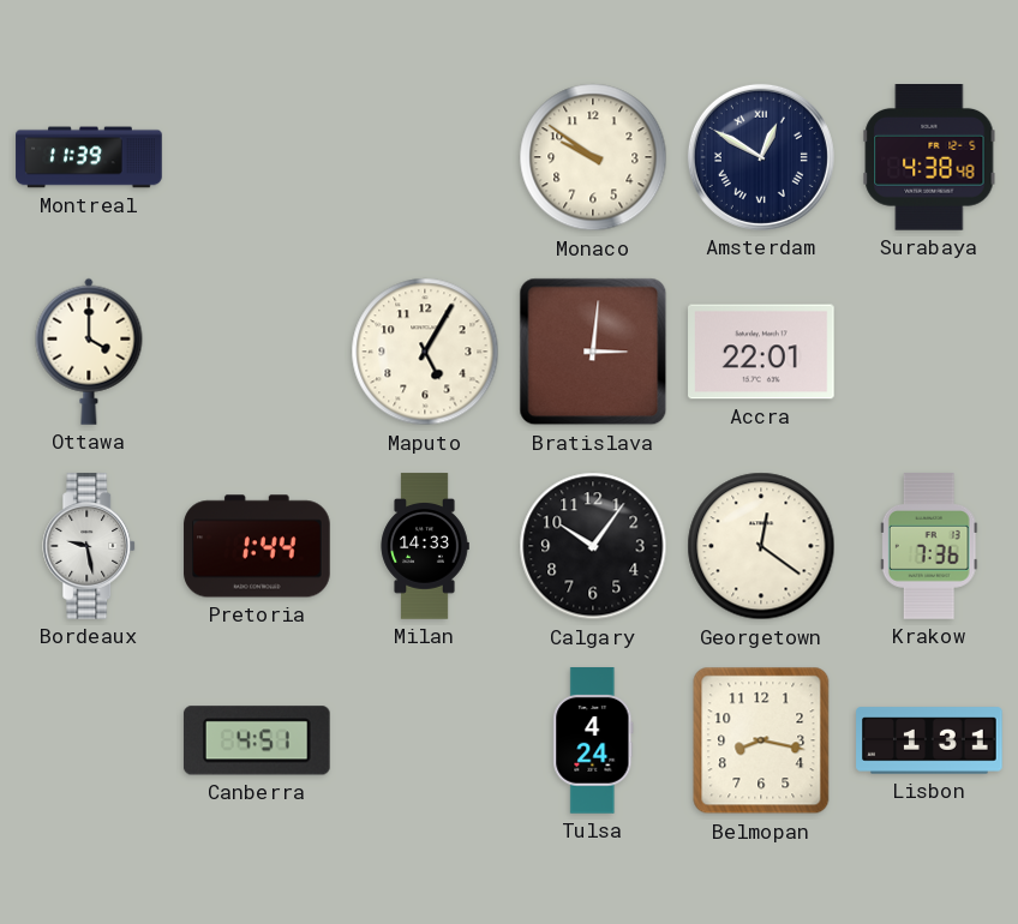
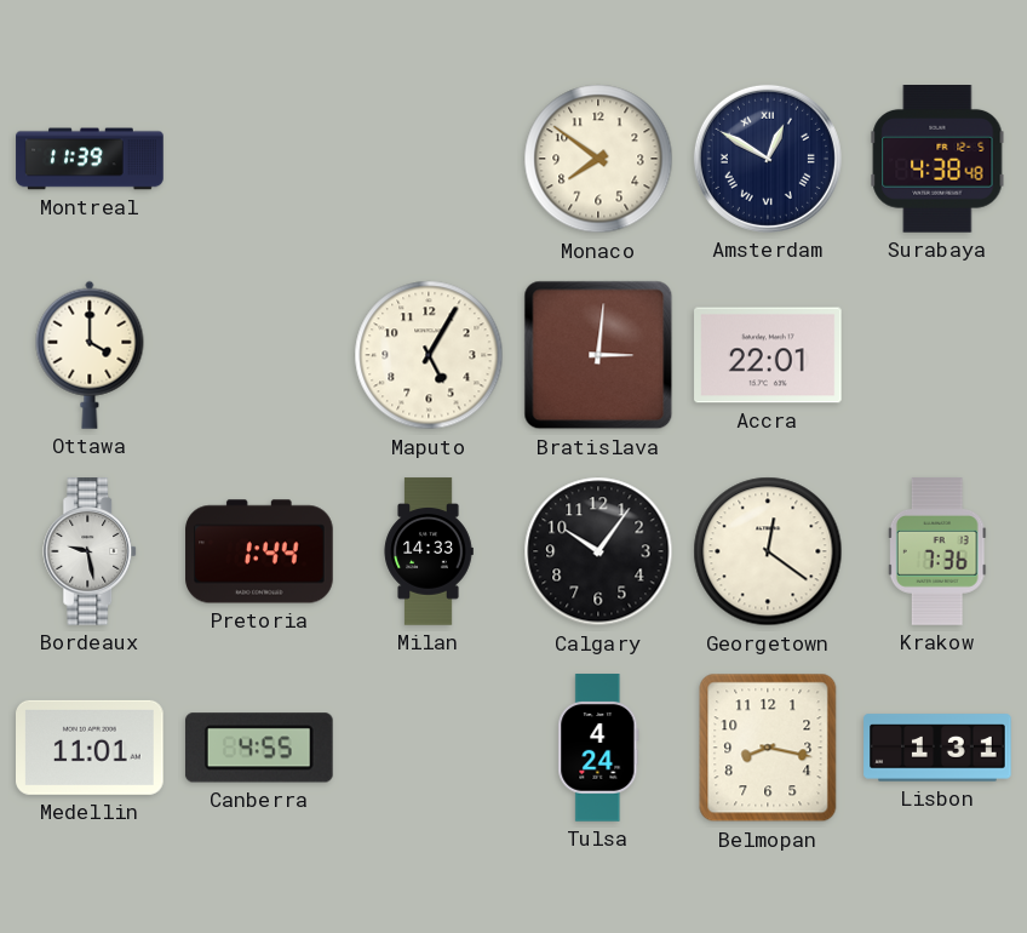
Monaco: 9:51 -> 7:51 (598, 159)
Medellin: none -> 11:01 (91, 748)
Canberra: 4:51 -> 4:55 (259, 748)
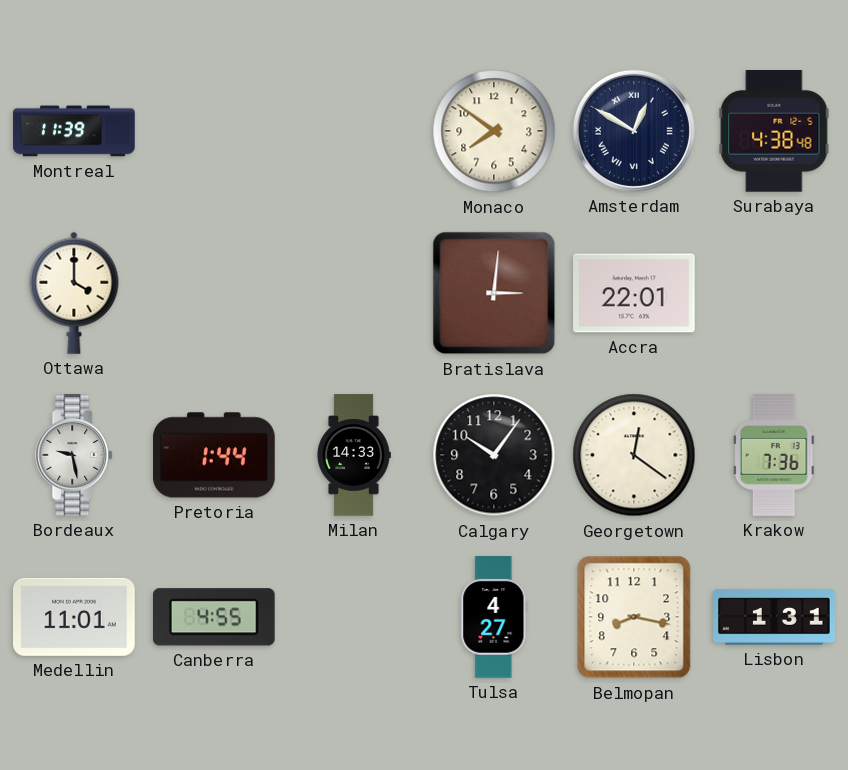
Maputo: 5:05 -> none (429, 355)
Tulsa: 4:24 -> 4:27 (494, 617)
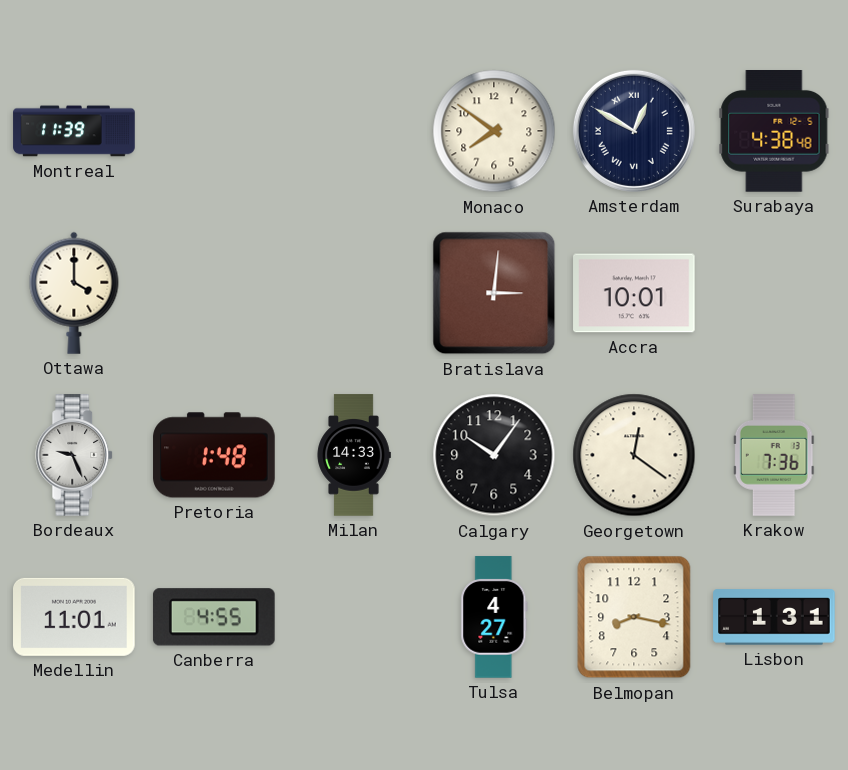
Accra: 22:01 -> 10:01 (634, 293)
Bordeaux: 9:28 -> 9:26 (75, 455)
Pretoria: 1:44 -> 1:48 (214, 455)
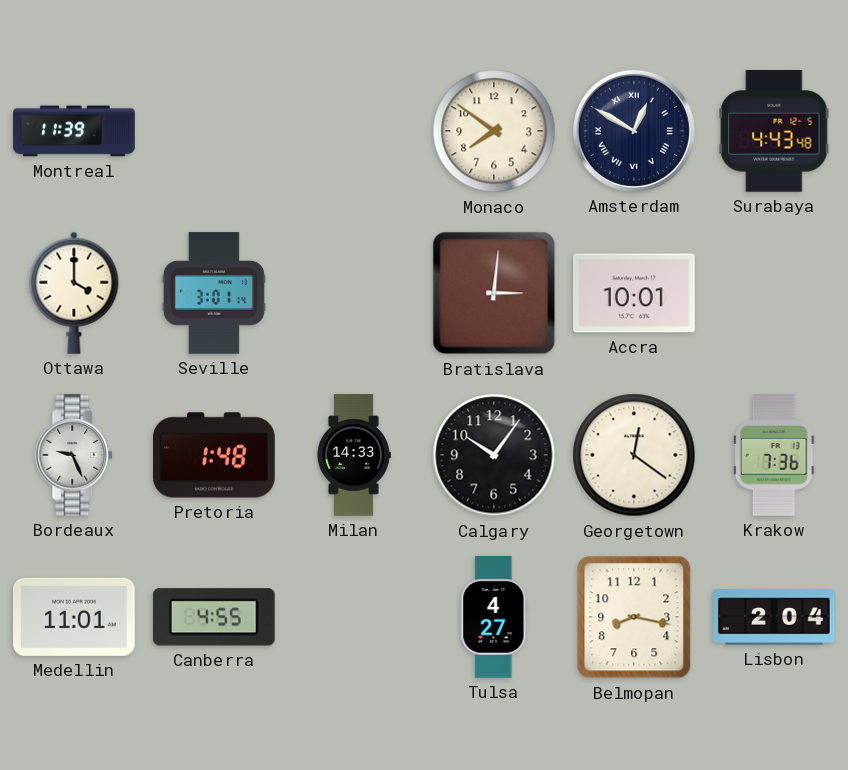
Surabaya: 4:38 -> 4:43 (774, 132)
Seville: none -> 3:01 (214, 293)
Lisbon: 1:31 -> 2:04 (774, 617)
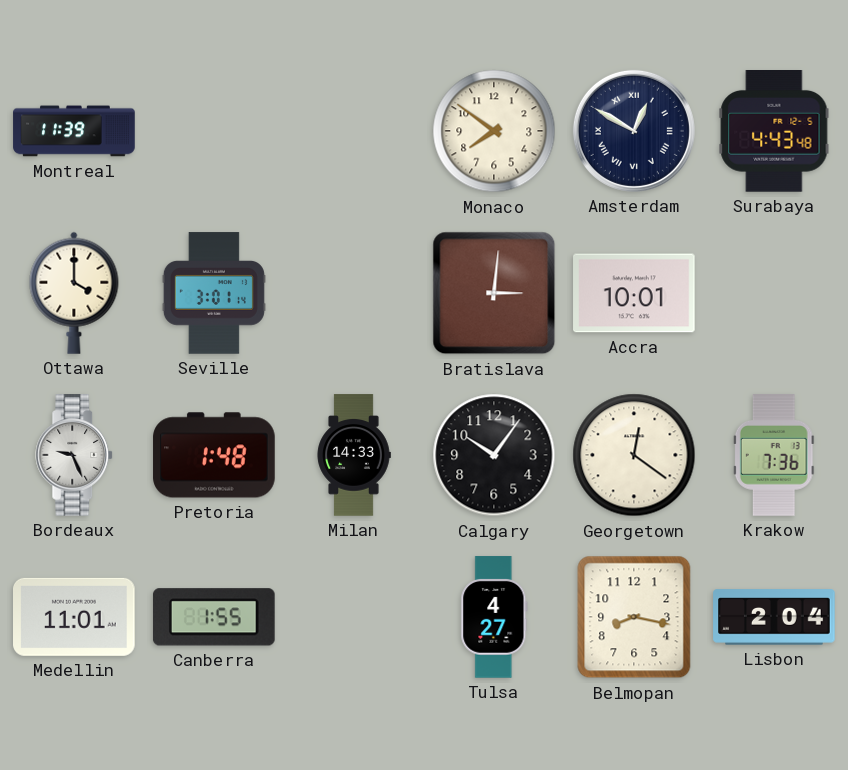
Canberra: 4:55 -> 1:55 (214, 617)
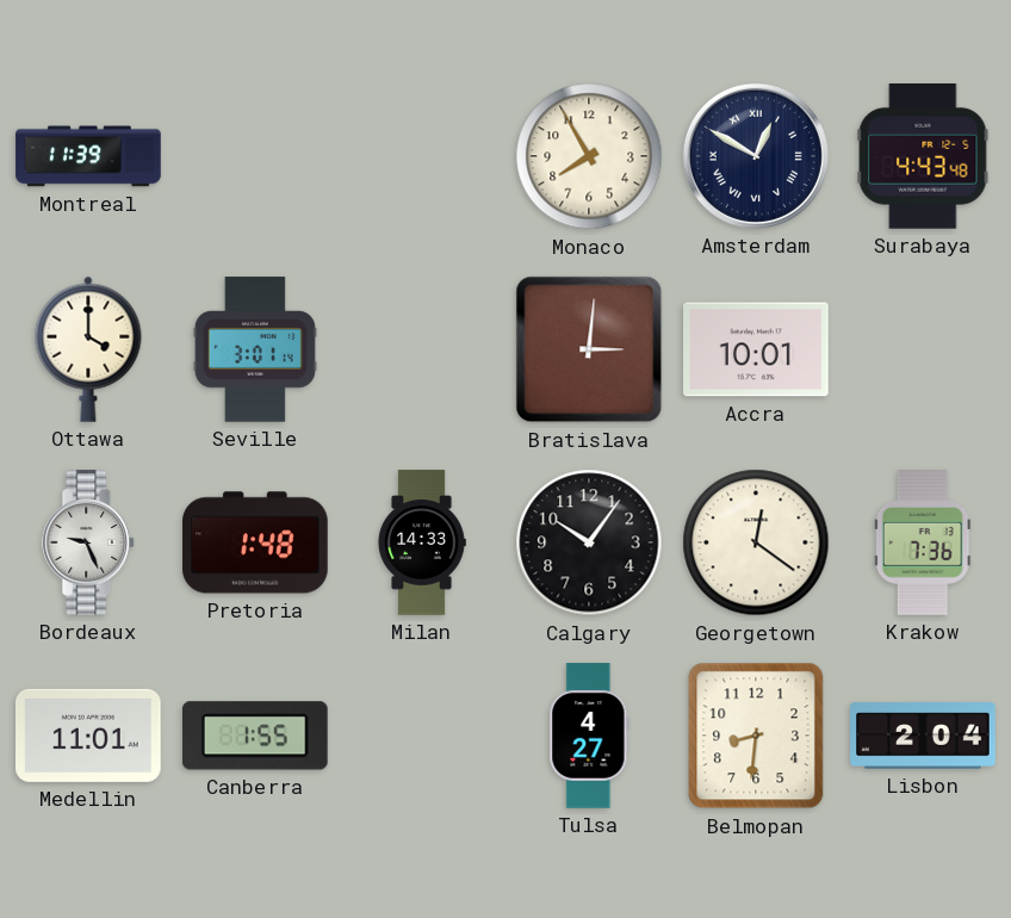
Monaco: 7:51 -> 7:55 (589, 156)
Belmopan: 8:17 -> 8:31 (756, 736)
